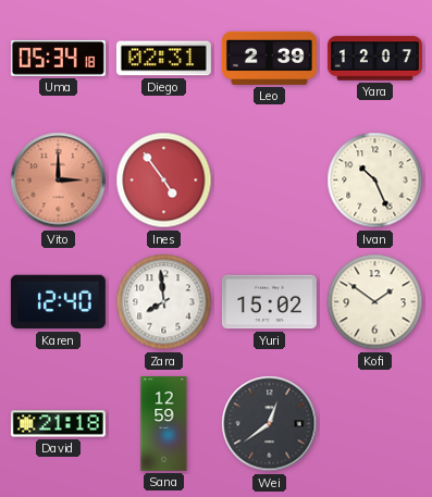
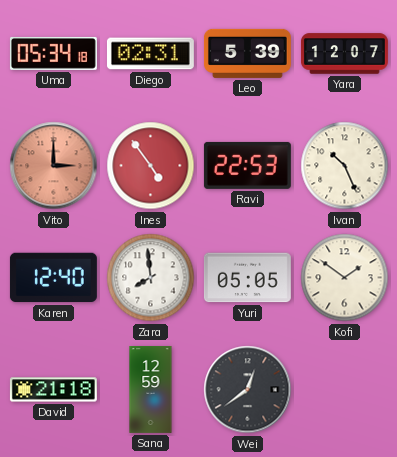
Leo: 2:39 -> 5:39 (247, 53)
Ravi: none -> 22:53 (247, 165)
Yuri: 15:02 -> 05:05 (247, 278)
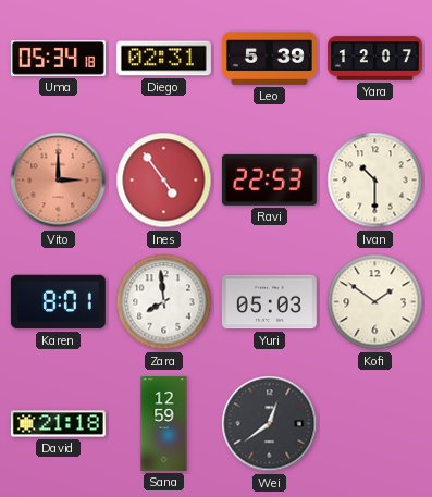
Ivan: 10:26 -> 10:30 (375, 181)
Karen: 12:40 -> 8:01 (58, 302)
Yuri: 05:05 -> 05:03 (269, 302)
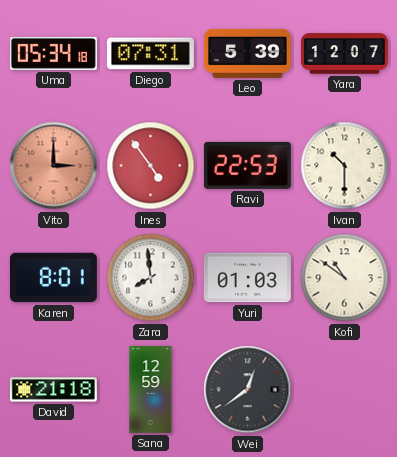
Diego: 02:31 -> 07:31 (150, 54)
Yuri: 05:03 -> 01:03 (247, 278)
Kofi: 1:51 -> 10:51 (345, 278)
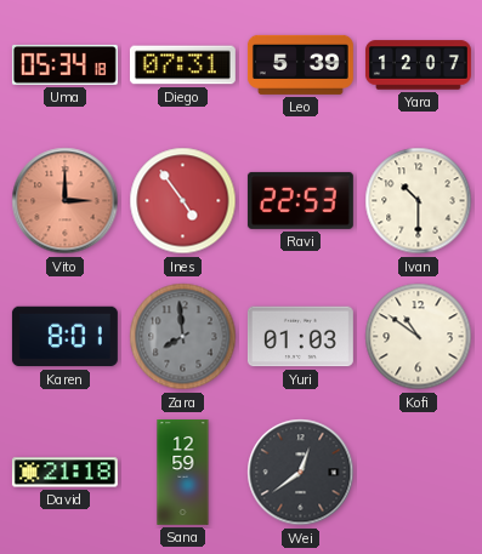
Zara dial: white -> grey (183, 337)
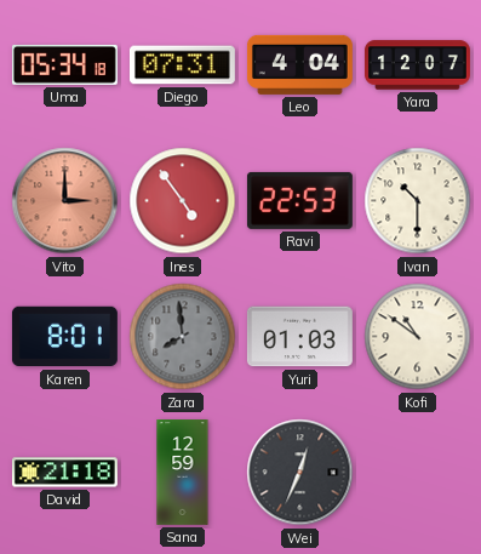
Leo: 5:39 -> 4:04 (299, 64)
Wei: 12:39 -> 12:34 (300, 473)
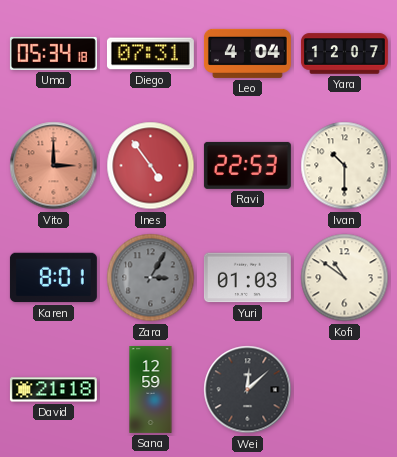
Zara: 7:59 -> 3:05 (151, 278)
Wei: 12:34 -> 12:08 (248, 390)
